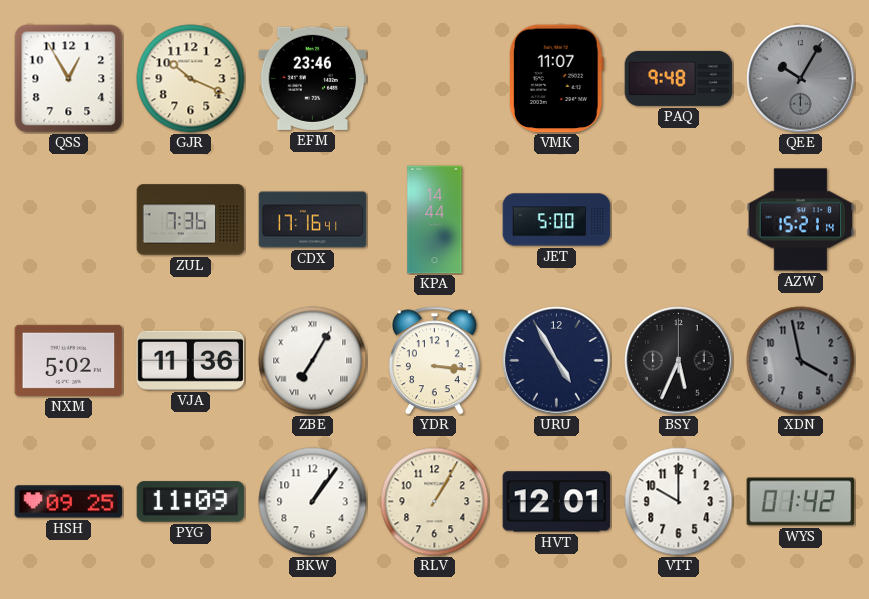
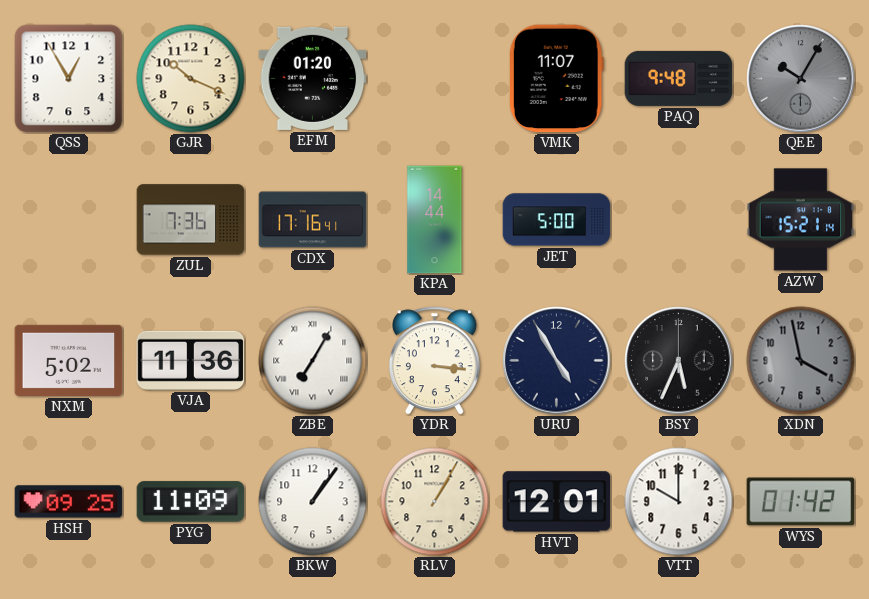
EFM: 23:46 -> 01:20 (313, 78)
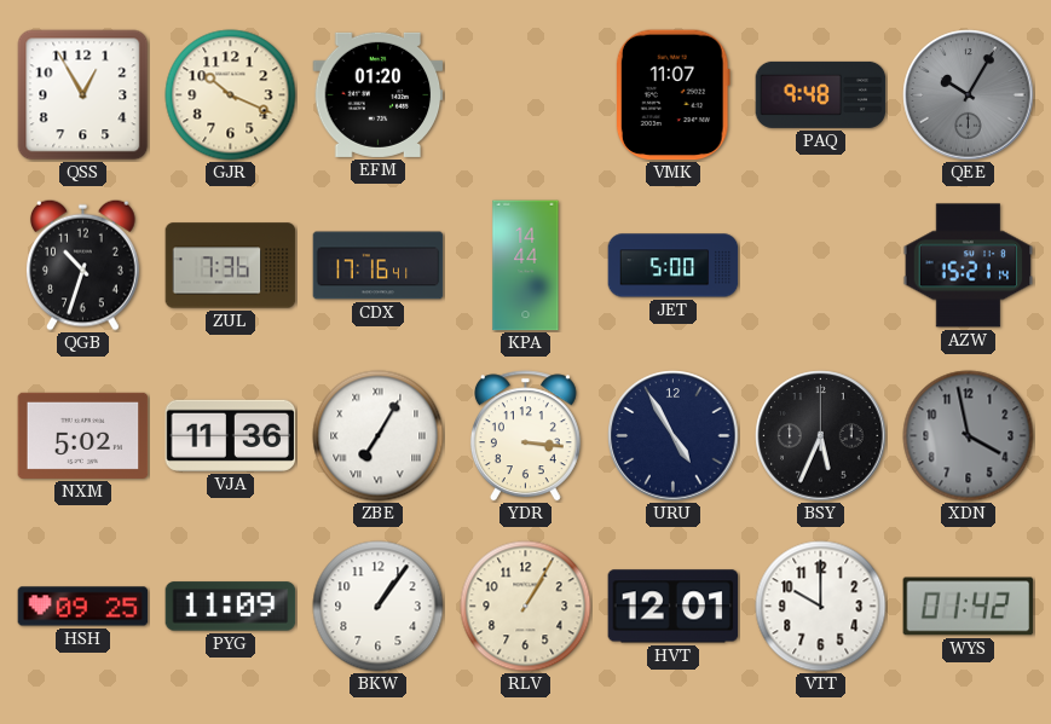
QGB: none -> 10:33 (82, 265)
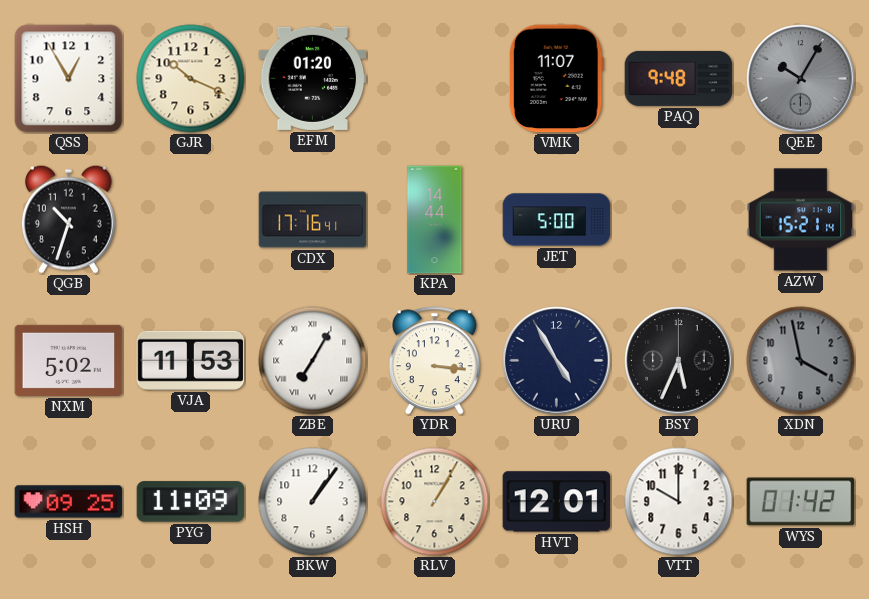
ZUL: 7:36 -> none (231, 266)
VJA: 11:36 -> 11:53 (191, 360)
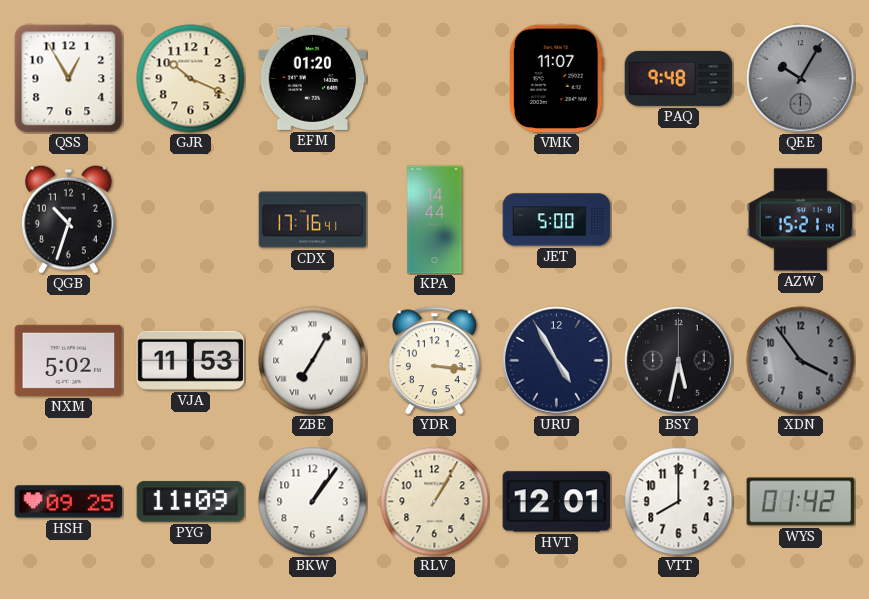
BSY: 5:34 -> 5:32 (679, 361)
XDN: 3:58 -> 3:54 (801, 361)
VTT: 10:00 -> 8:00 (679, 502)
